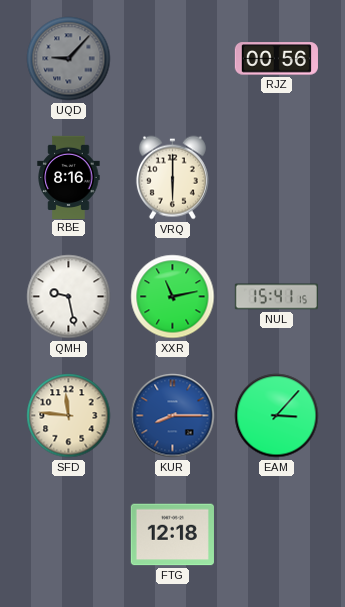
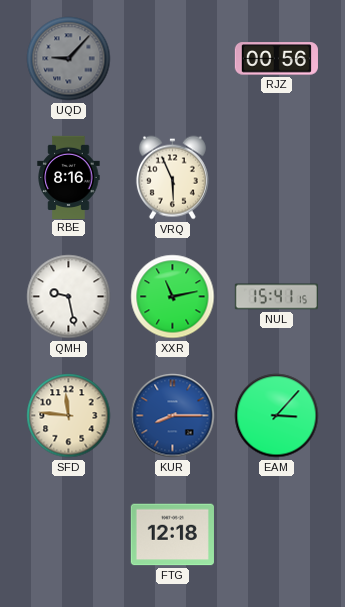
VRQ: 6:00 -> 5:56 (172, 178)
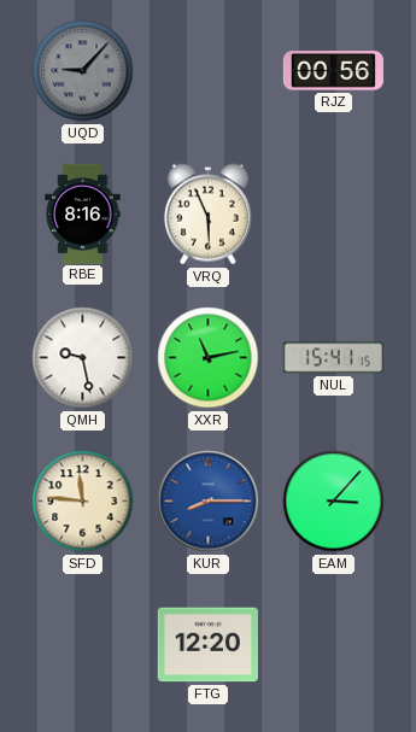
FTG: 12:18 -> 12:20 (207, 645)
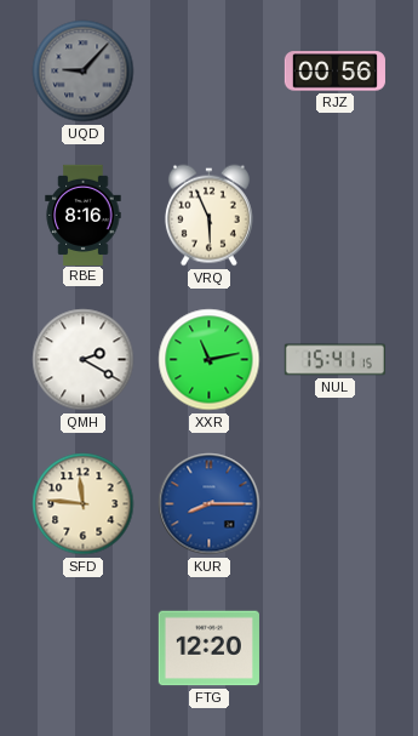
QMH: 9:28 -> 2:20 (84, 360)
EAM: 3:07 -> none (334, 502)
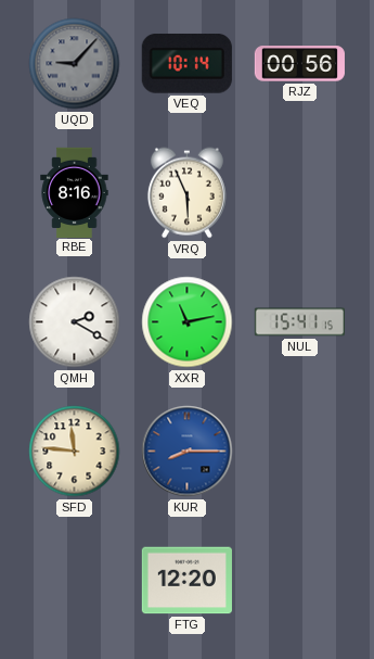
VEQ: none -> 10:14 (186, 63)
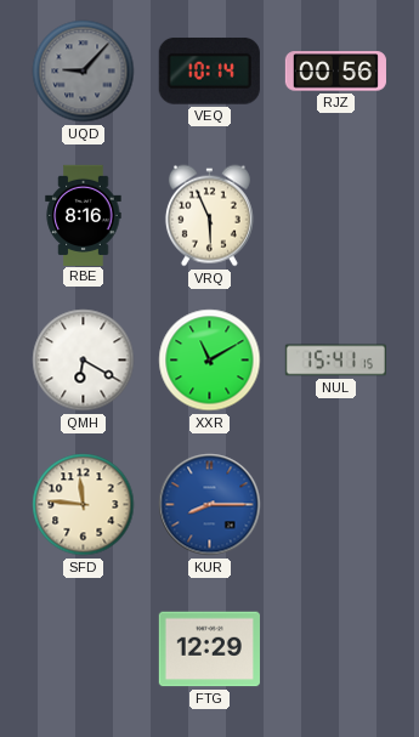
QMH: 2:20 -> 6:20 (84, 361)
XXR: 11:13 -> 11:10 (210, 361)
FTG: 12:20 -> 12:29 (209, 650)
